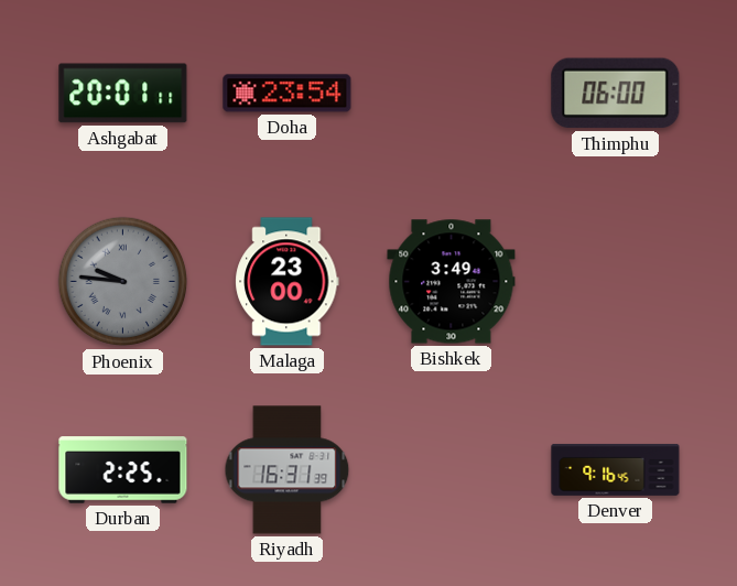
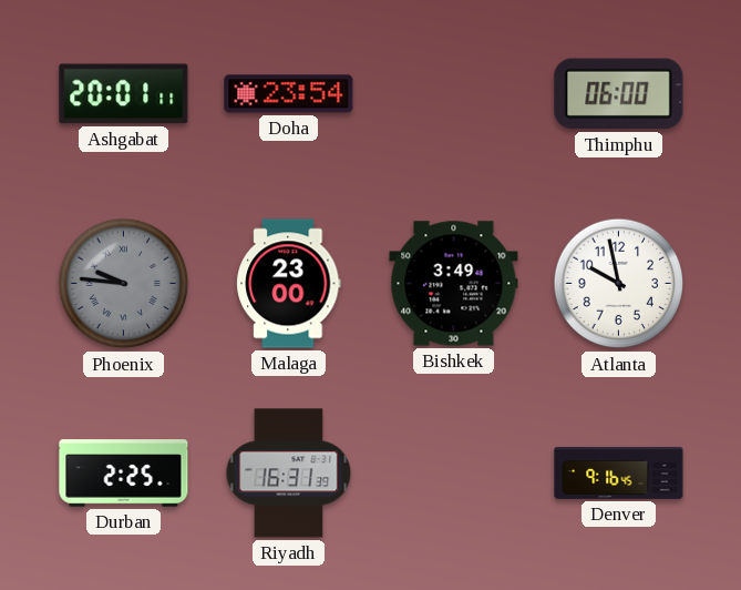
Atlanta: none -> 9:58 (619, 284)
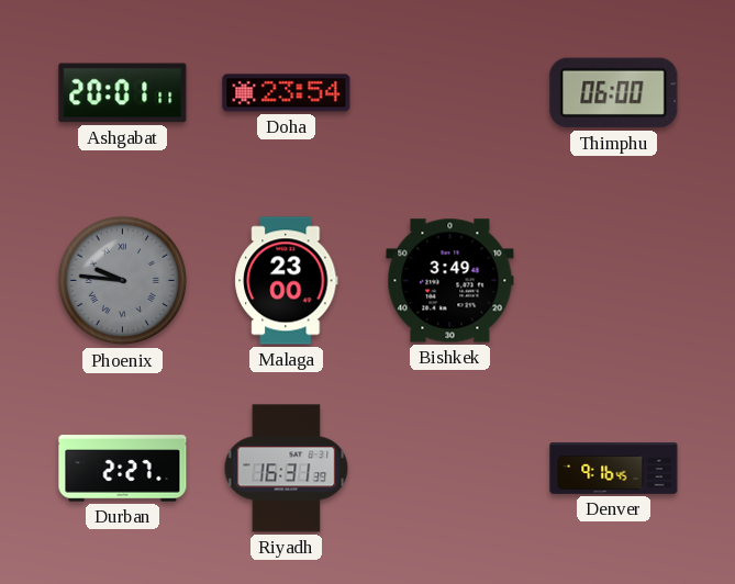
Atlanta: 9:58 -> none (619, 284)
Durban: 2:25 -> 2:27 (123, 469)
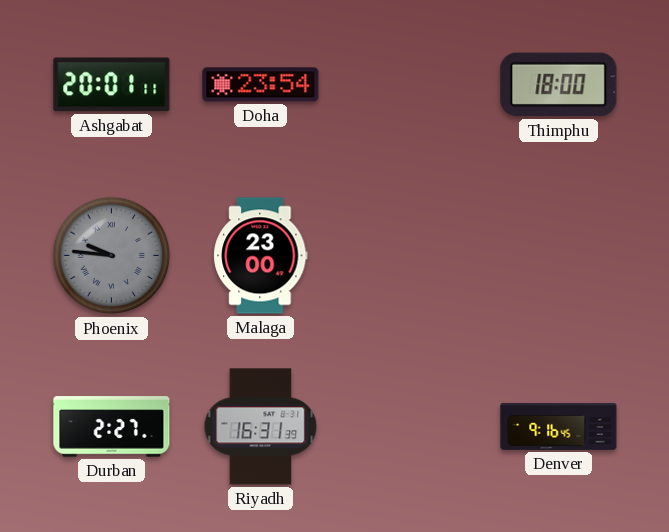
Thimphu: 06:00 -> 18:00 (559, 85)
Bishkek: 3:49 -> none (450, 281)
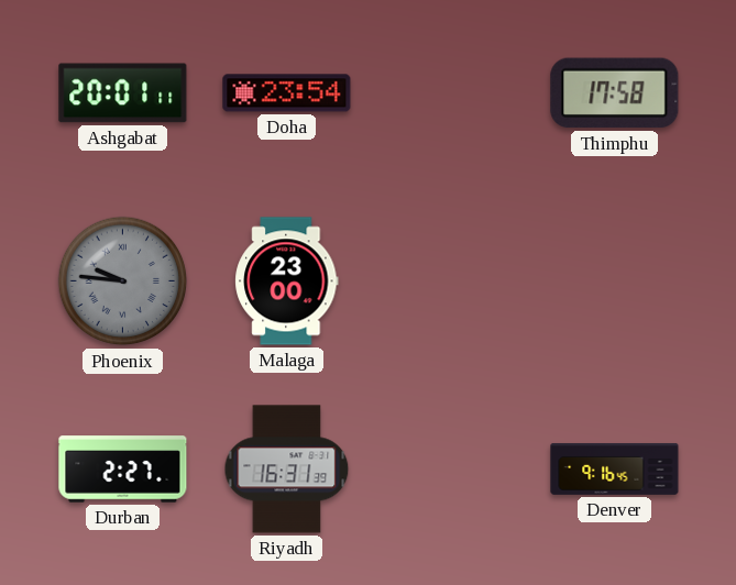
Thimphu: 18:00 -> 17:58 (615, 93)
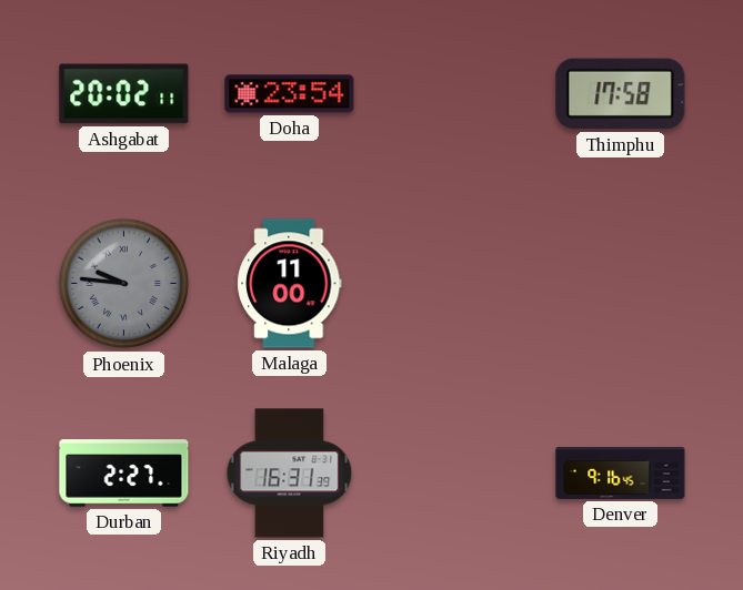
Ashgabat: 20:01 -> 20:02 (124, 94)
Malaga: 23:00 -> 11:00 (290, 284)
